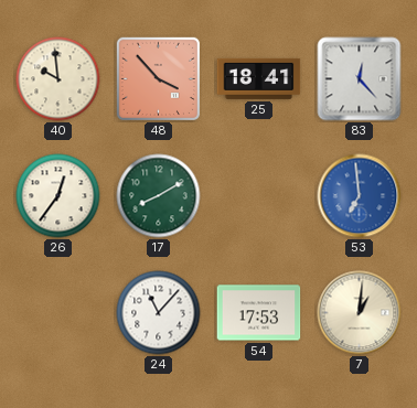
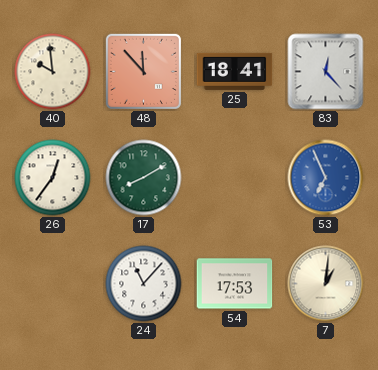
48: 3:53 -> 11:53 (143, 71)
53: 6:59 -> 6:56 (326, 178)
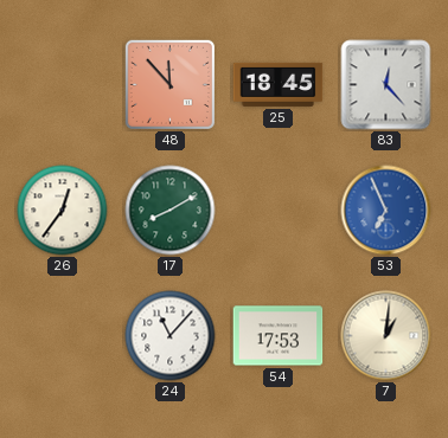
40: 9:59 -> none (53, 72)
25: 18:41 -> 18:45 (279, 84)
